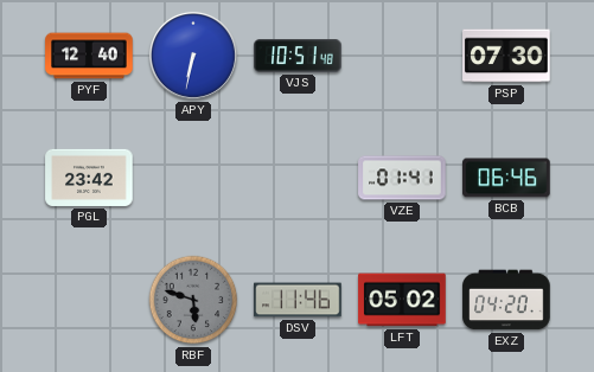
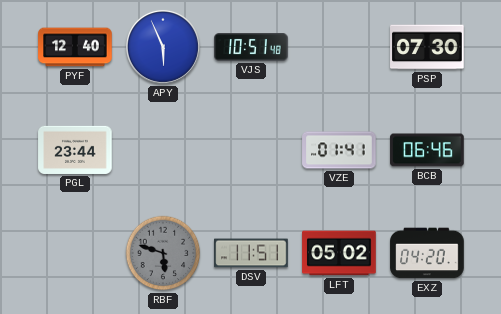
APY: 6:32 -> 5:56 (163, 47)
PGL: 23:42 -> 23:44 (75, 150)
DSV: 11:46 -> 11:51 (251, 253)
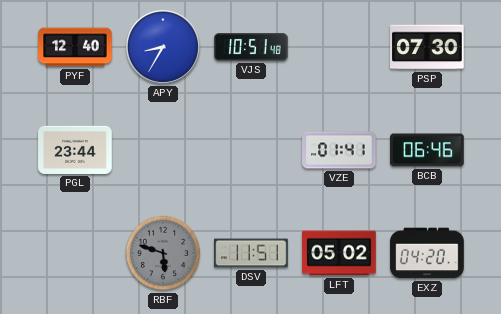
APY: 5:56 -> 8:35 (163, 47)
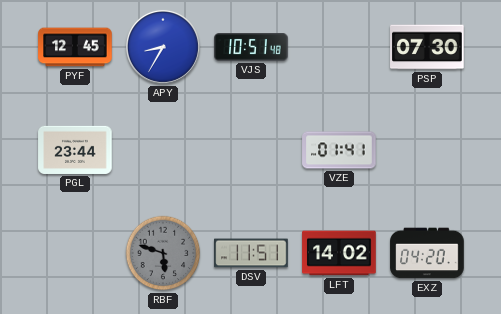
PYF: 12:40 -> 12:45 (75, 47)
BCB: 06:46 -> none (427, 150)
LFT: 05:02 -> 14:02 (339, 253)
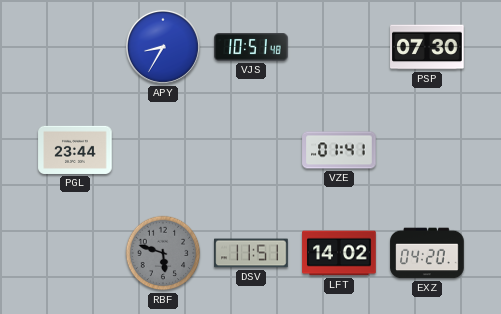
PYF: 12:45 -> none (75, 47)
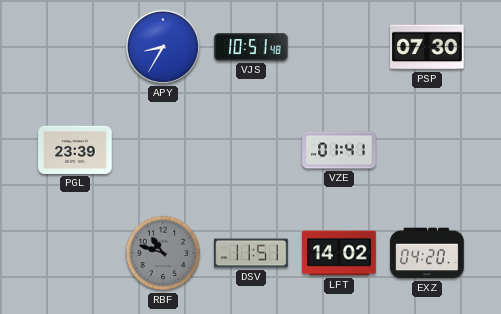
PGL: 23:44 -> 23:39 (75, 150)
RBF: 5:48 -> 10:48 (163, 253)
